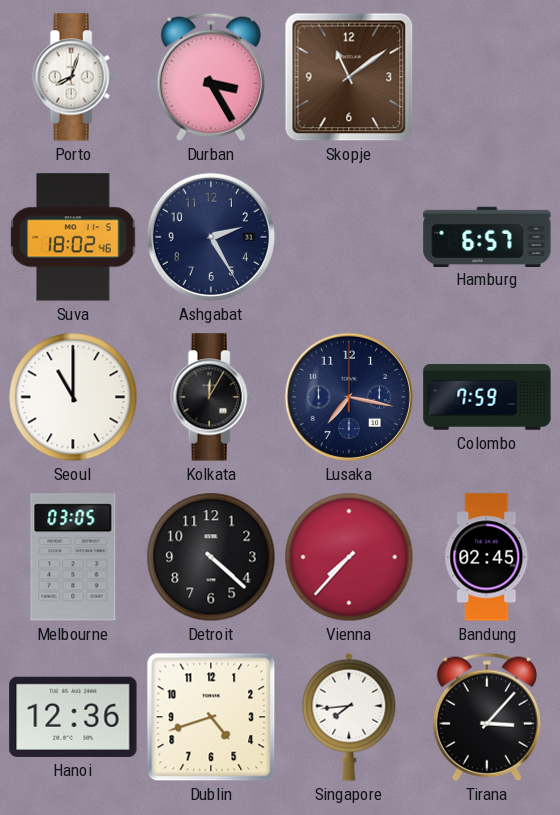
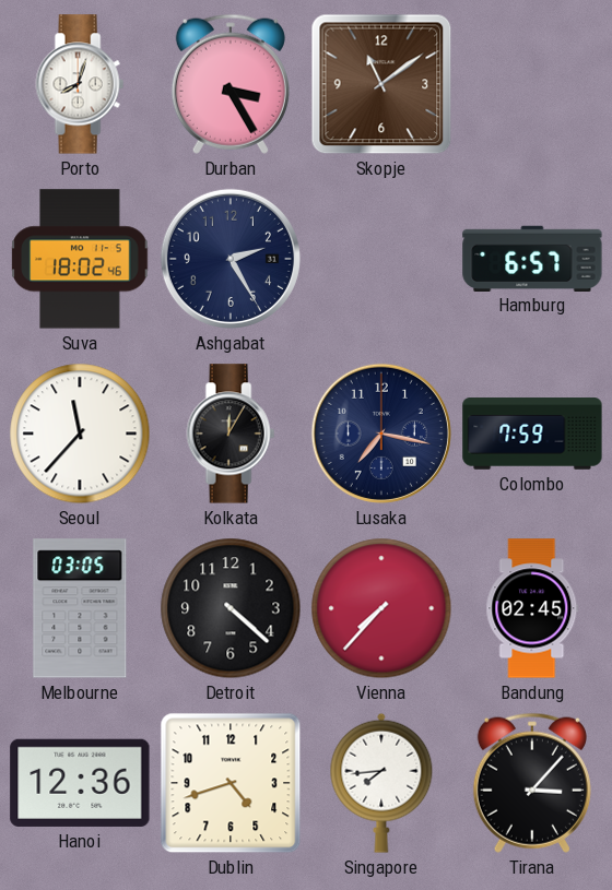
Seoul: 11:00 -> 11:37 (80, 434)
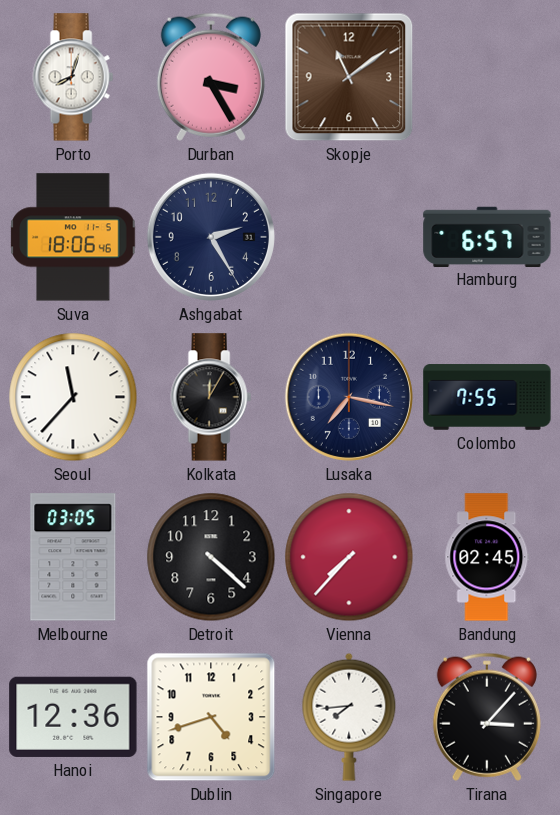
Suva: 18:02 -> 18:06 (73, 237)
Colombo: 7:59 -> 7:55 (487, 397)
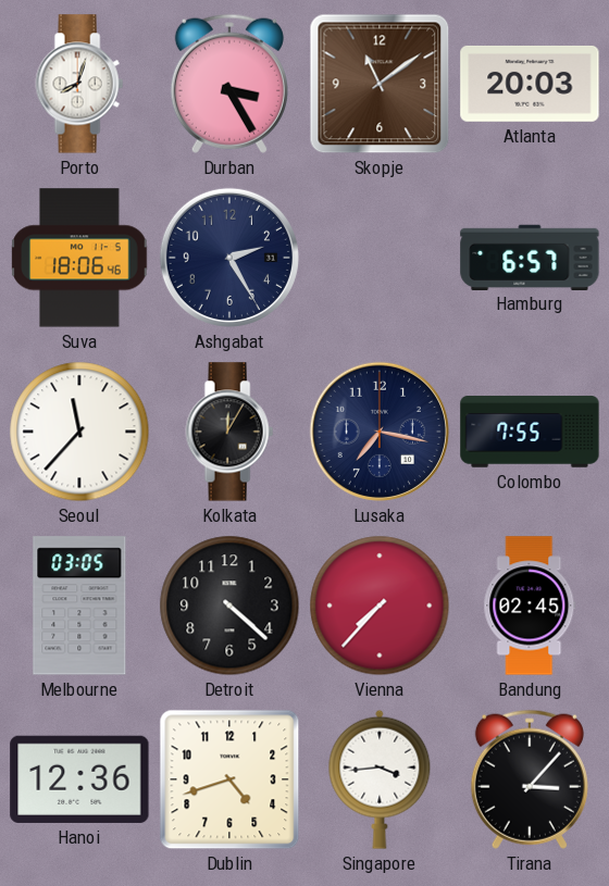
Atlanta: none -> 20:03 (530, 84)
Singapore: 7:44 -> 3:44 (380, 779)
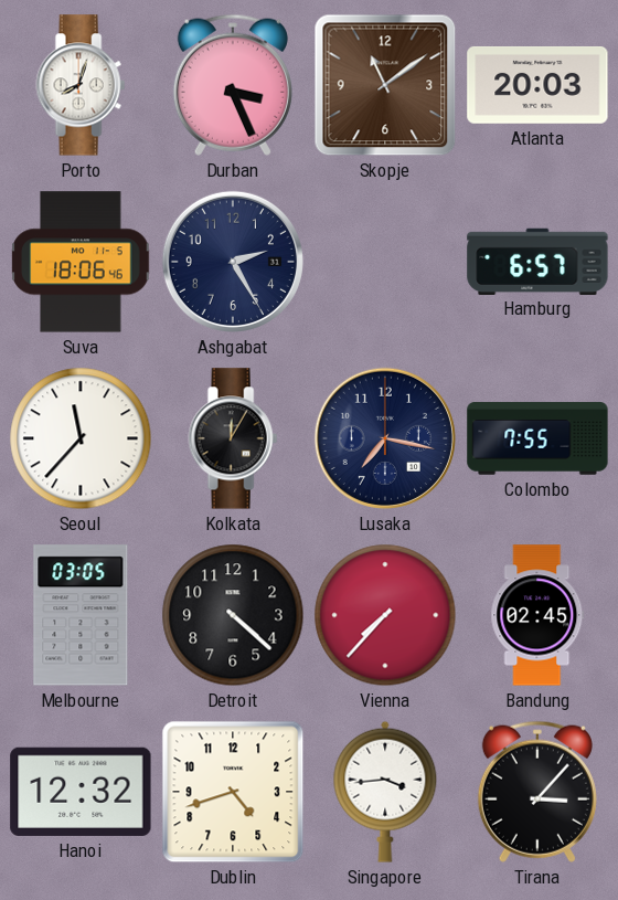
Durban: 3:25 -> 3:26 (233, 85)
Hanoi: 12:36 -> 12:32 (81, 792)
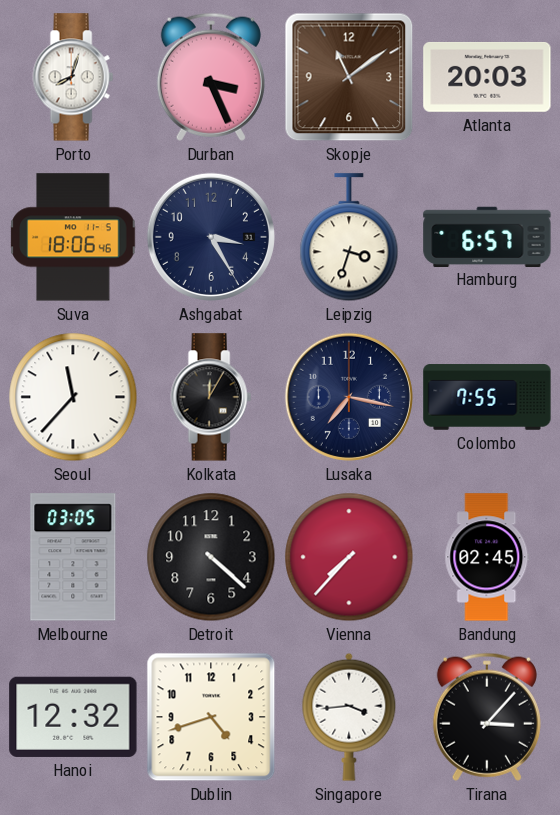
Ashgabat: 2:25 -> 3:25 (211, 237)
Leipzig: none -> 3:33 (349, 238)
